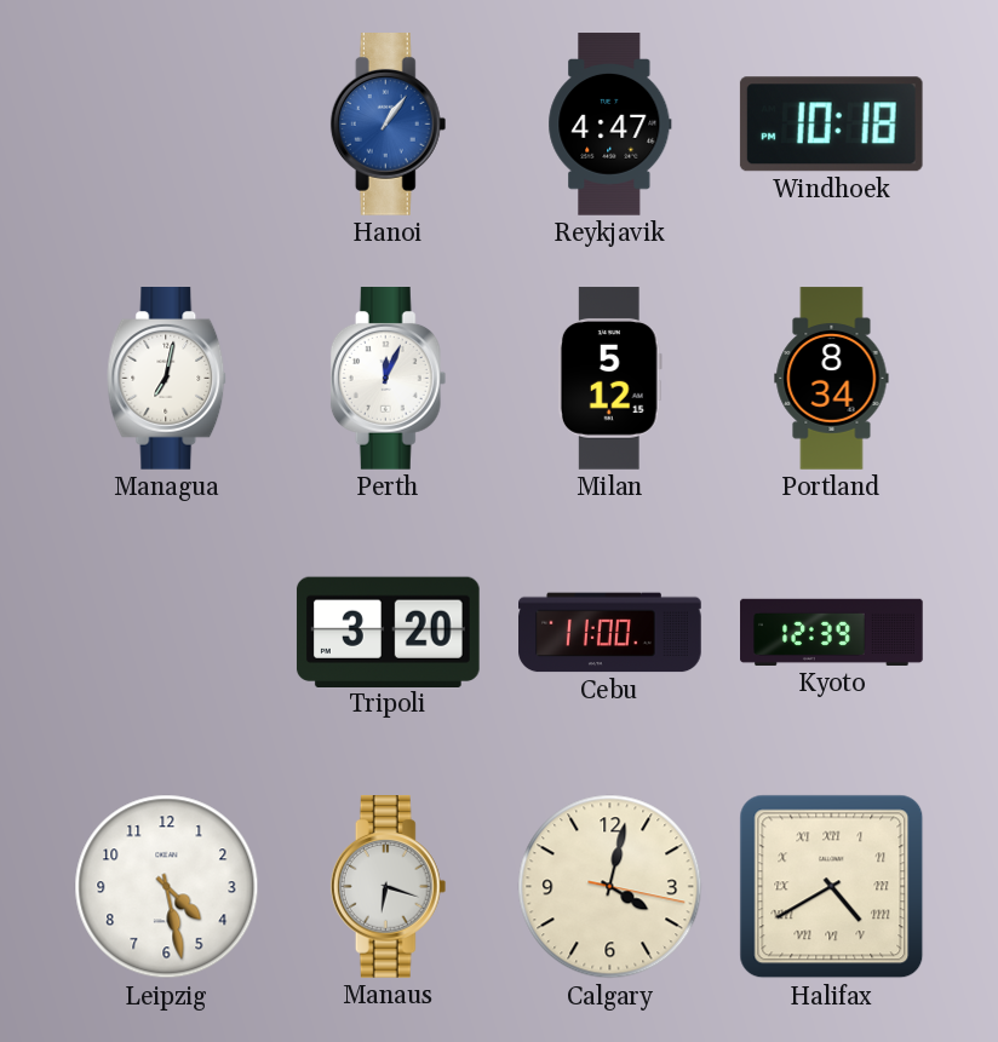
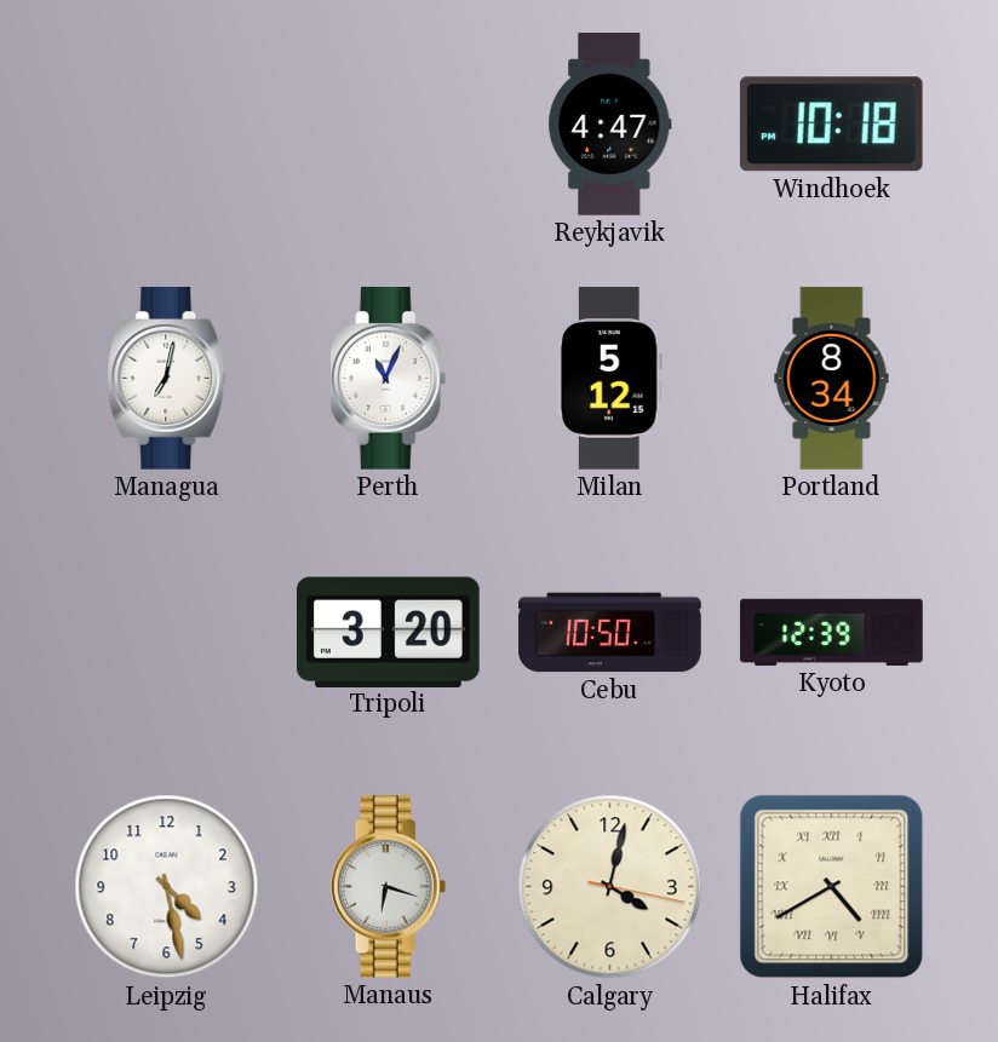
Hanoi: 1:06 -> none (389, 125)
Perth: 12:04 -> 11:04 (389, 379)
Cebu: 11:00 -> 10:50 (610, 633)
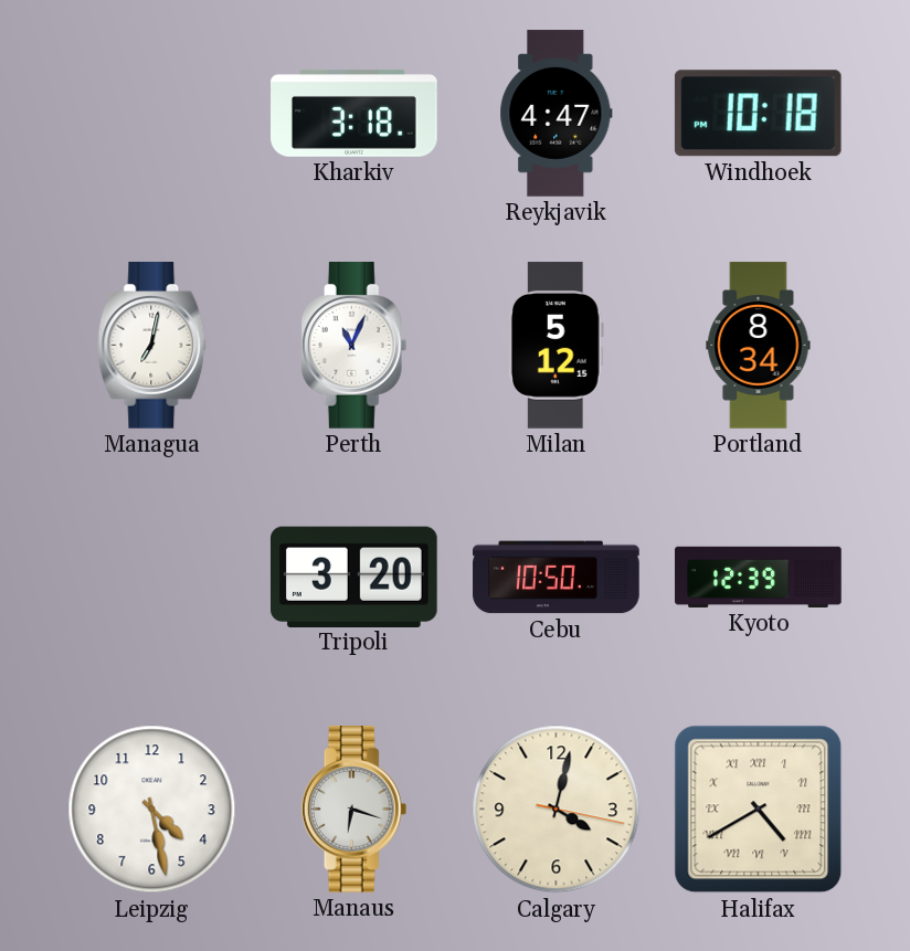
Kharkiv: none -> 3:18 (355, 113)
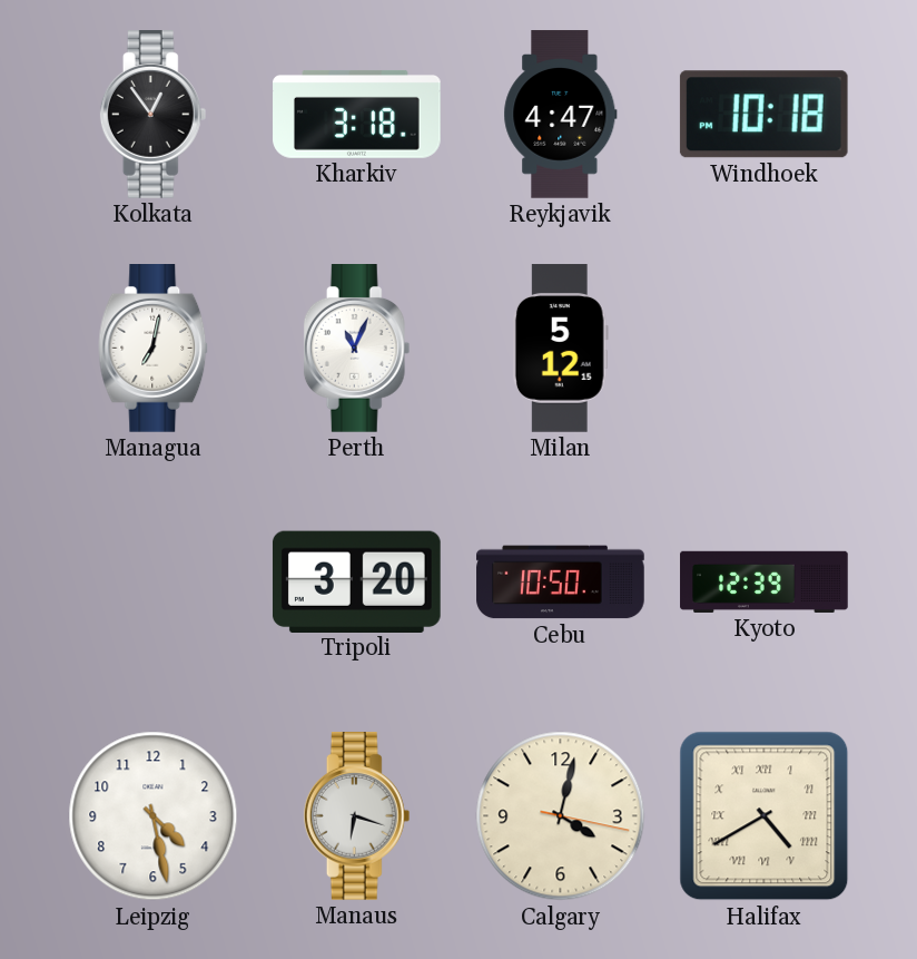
Kolkata: none -> 12:54 (154, 115)
Portland: 8:34 -> none (759, 346)
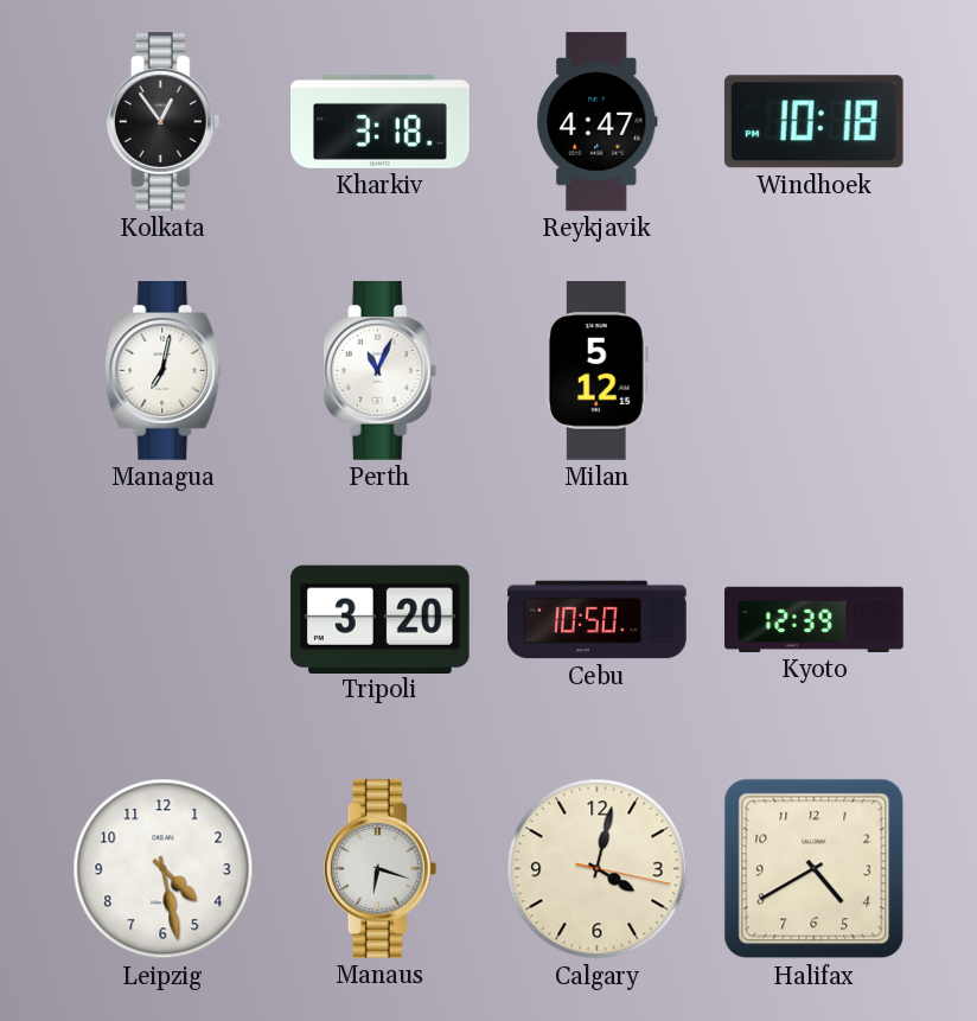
Halifax numerals: Roman -> Arabic (815, 869)
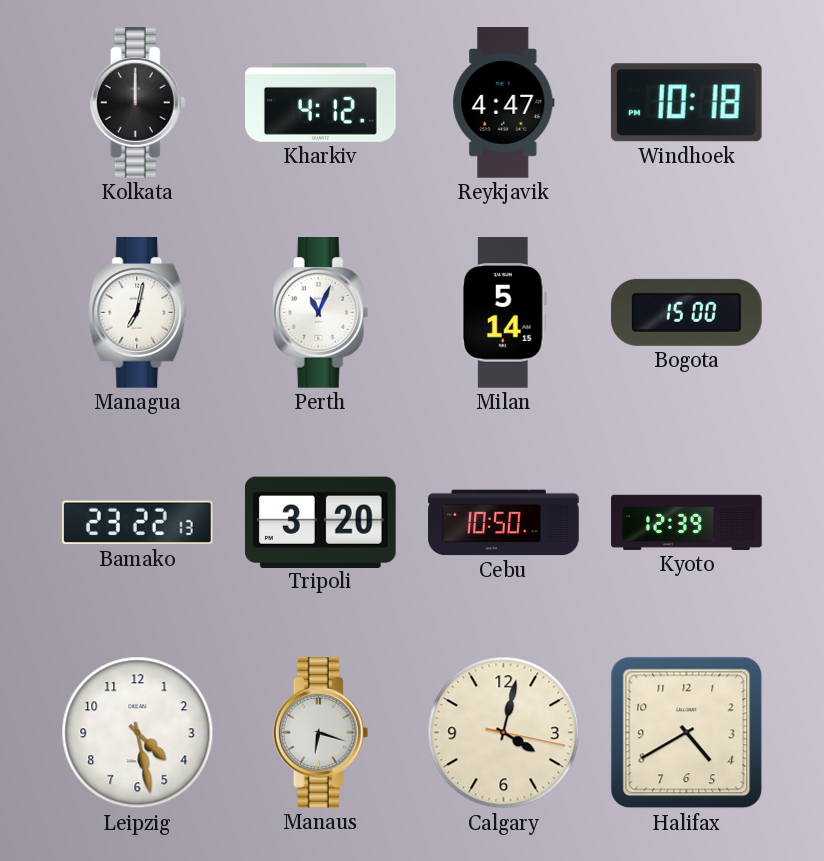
Kolkata: 12:54 -> 12:00 (138, 103)
Kharkiv: 3:18 -> 4:12 (321, 102)
Milan: 5:12 -> 5:14 (503, 313)
Bogota: none -> 15:00 (686, 312)
Bamako: none -> 23:22 (137, 523)
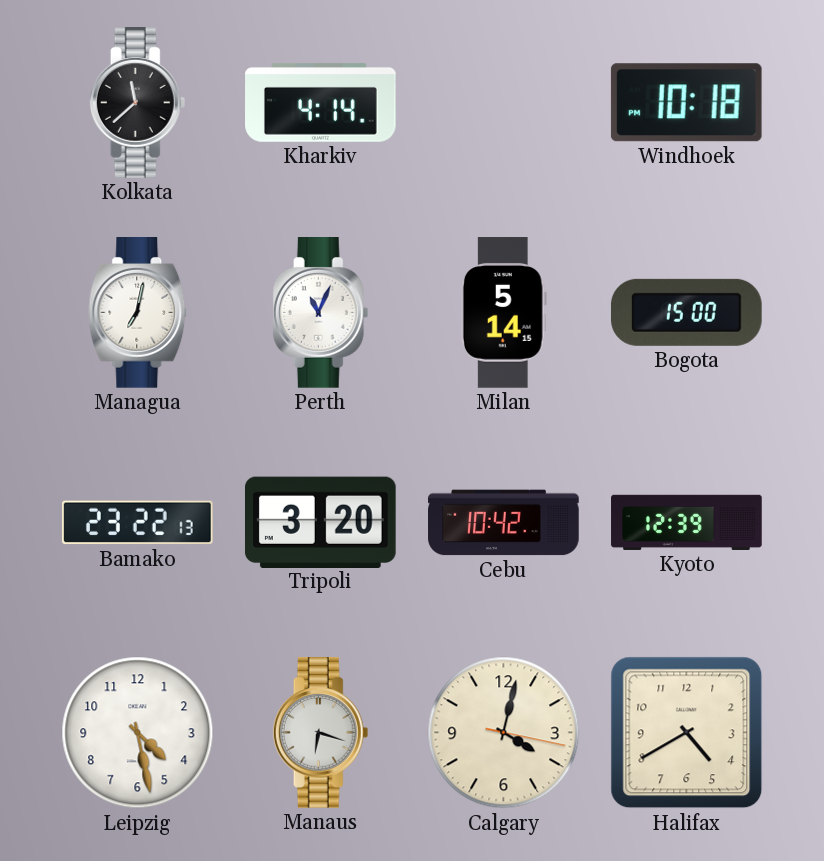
Kolkata: 12:00 -> 11:38 (138, 103)
Kharkiv: 4:12 -> 4:14 (321, 102)
Reykjavik: 4:47 -> none (504, 103)
Cebu: 10:50 -> 10:42 (504, 523)
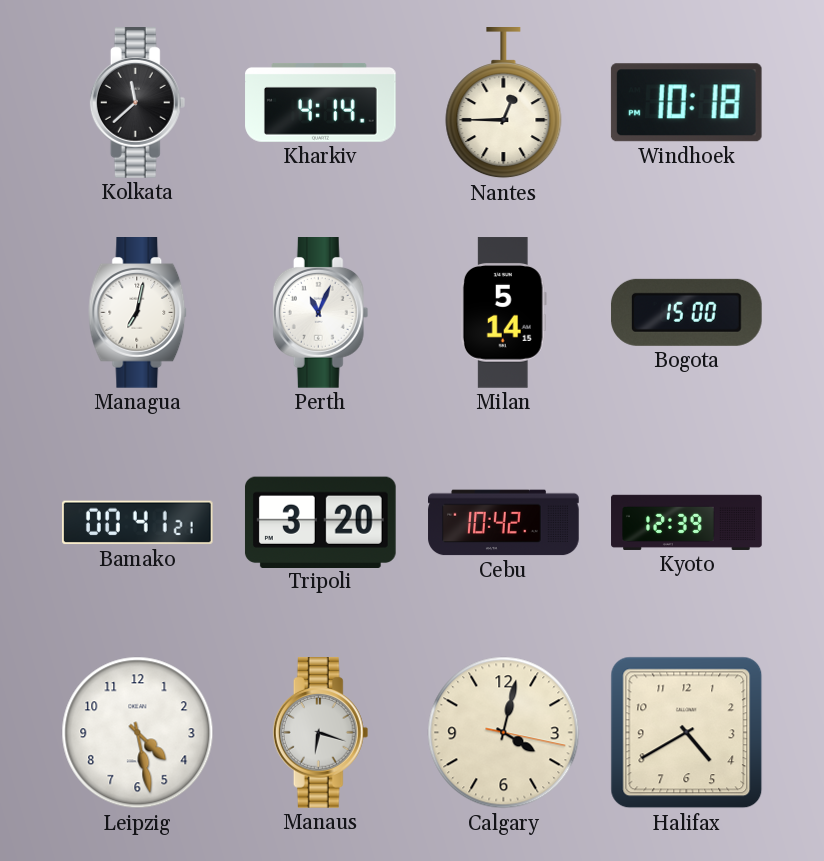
Nantes: none -> 12:45 (504, 104)
Bamako: 23:22 -> 00:41 (137, 523)
